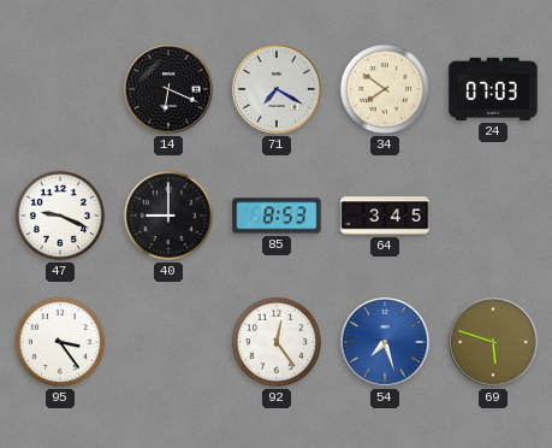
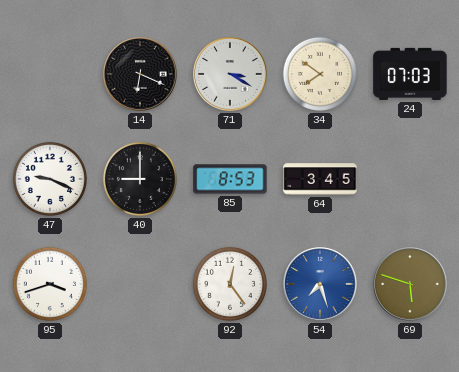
71: 7:20 -> 3:20 (230, 74)
95: 3:24 -> 3:42 (50, 284)
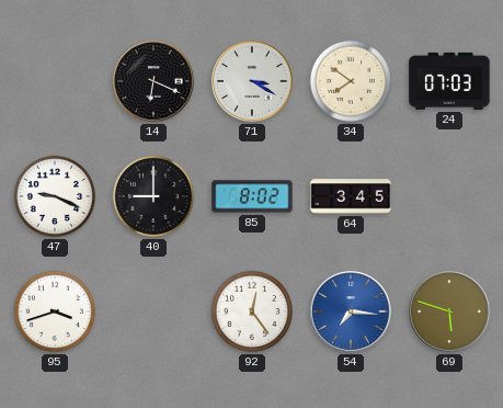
85: 8:53 -> 8:02 (252, 196)
54: 7:27 -> 7:16 (351, 311)
